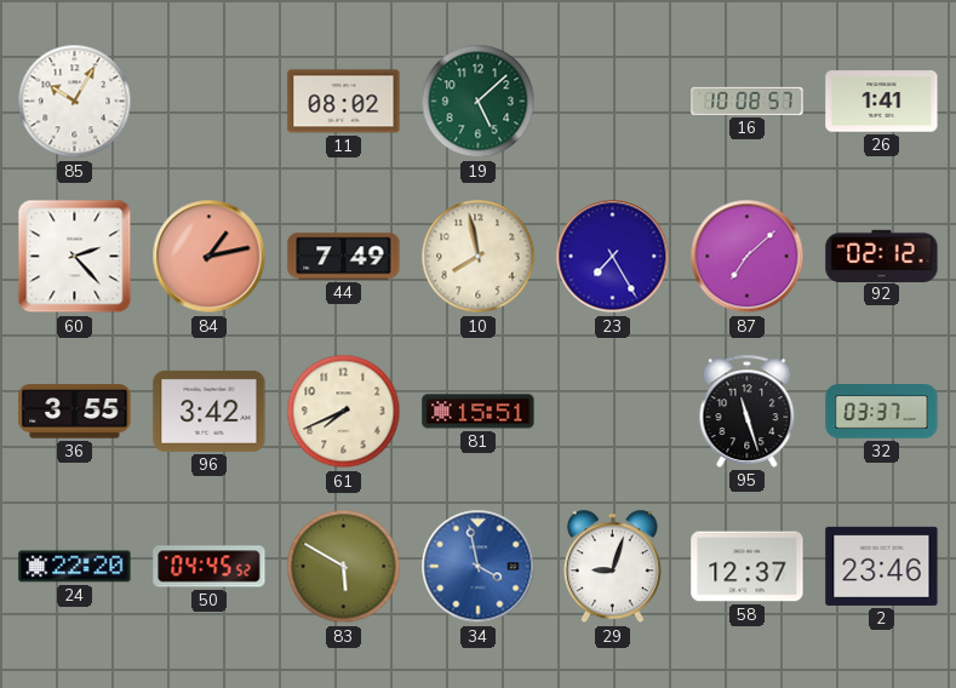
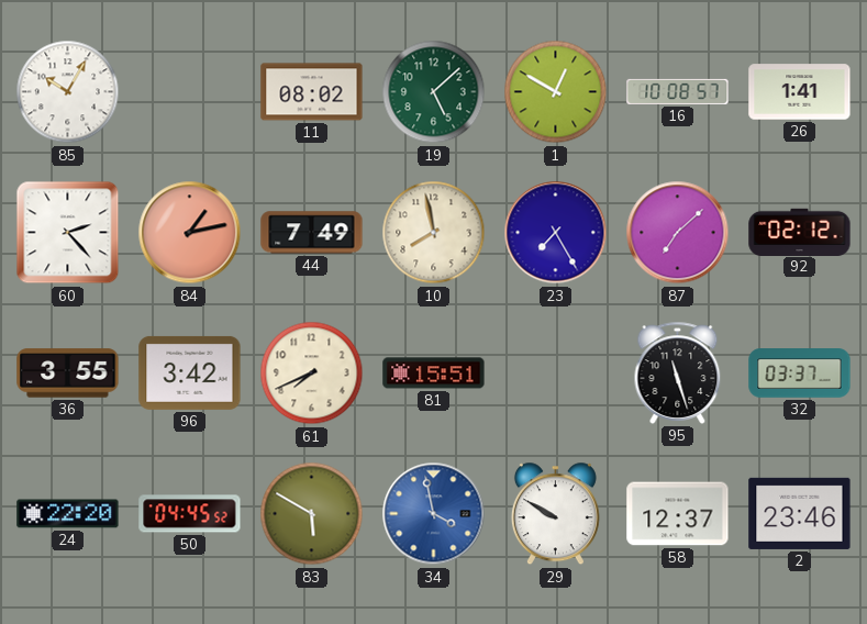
1: none -> 12:50 (556, 92)
29: 9:03 -> 9:50 (555, 514)
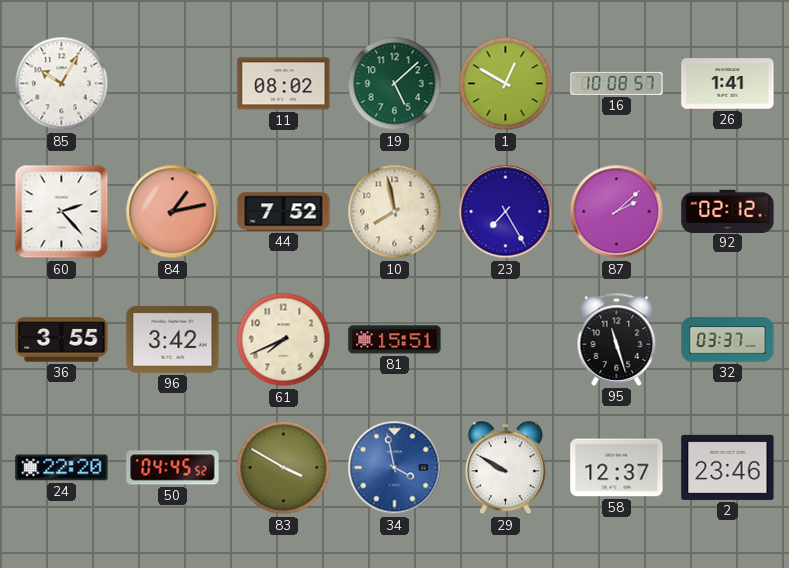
44: 7:49 -> 7:52 (284, 212)
87: 7:08 -> 2:08 (617, 212)
83: 5:50 -> 3:50 (284, 468)
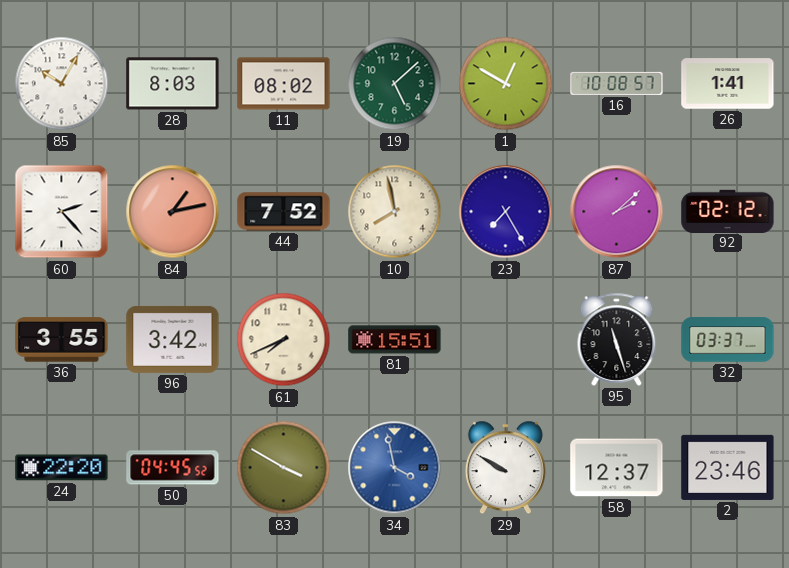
28: none -> 8:03 (173, 84)
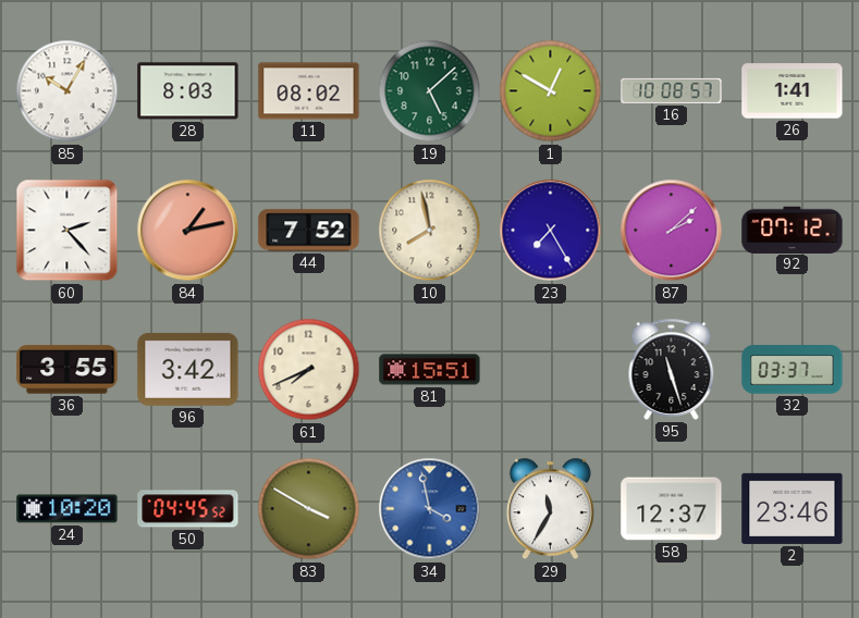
92: 02:12 -> 07:12 (793, 230)
24: 22:20 -> 10:20 (68, 509)
29: 9:50 -> 11:35 (550, 509)
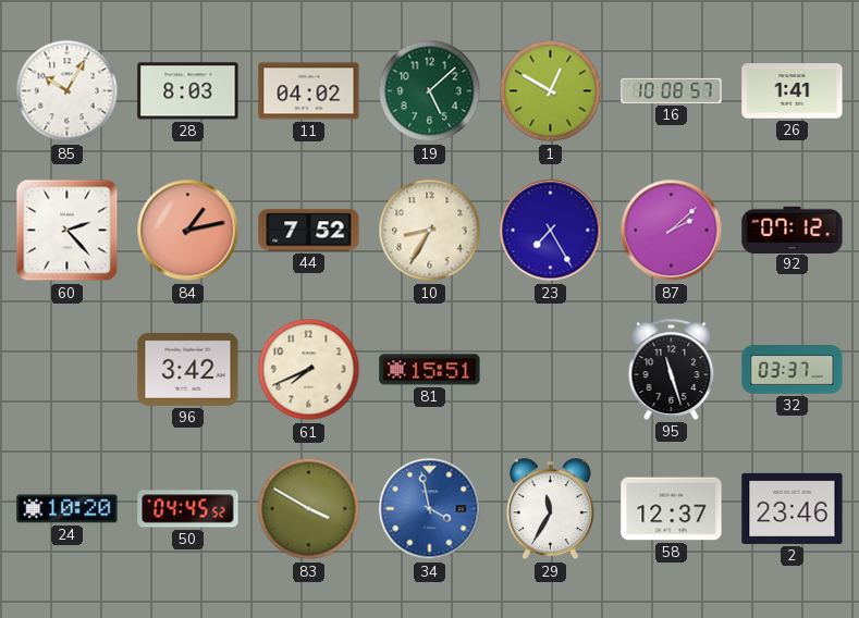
11: 08:02 -> 04:02 (309, 91)
10: 7:58 -> 8:35 (430, 231)
36: 3:55 -> none (68, 370)
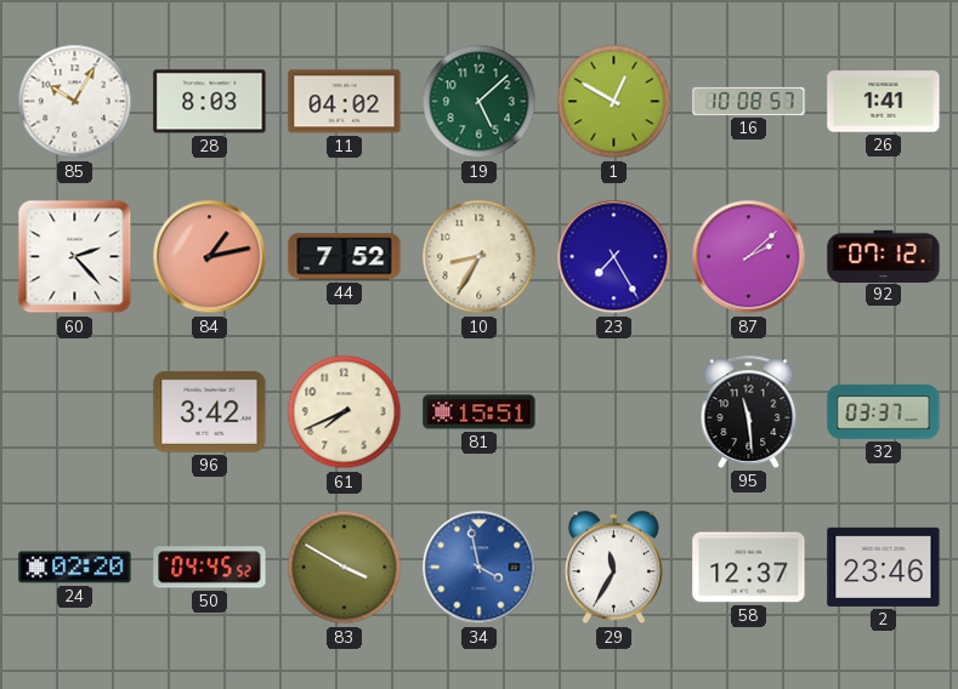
95: 11:27 -> 11:29 (749, 411)
24: 10:20 -> 02:20 (75, 568)
